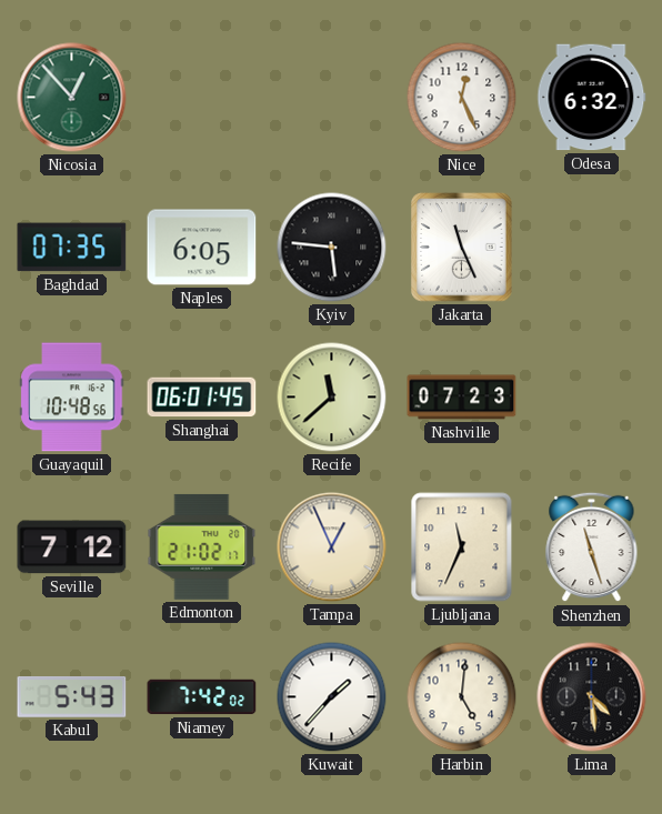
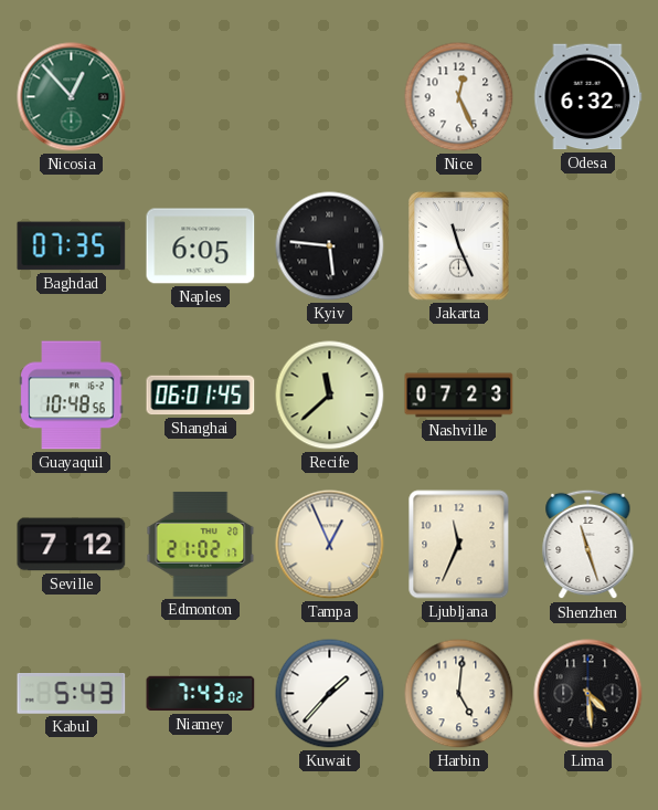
Niamey: 7:42 -> 7:43 (201, 694)
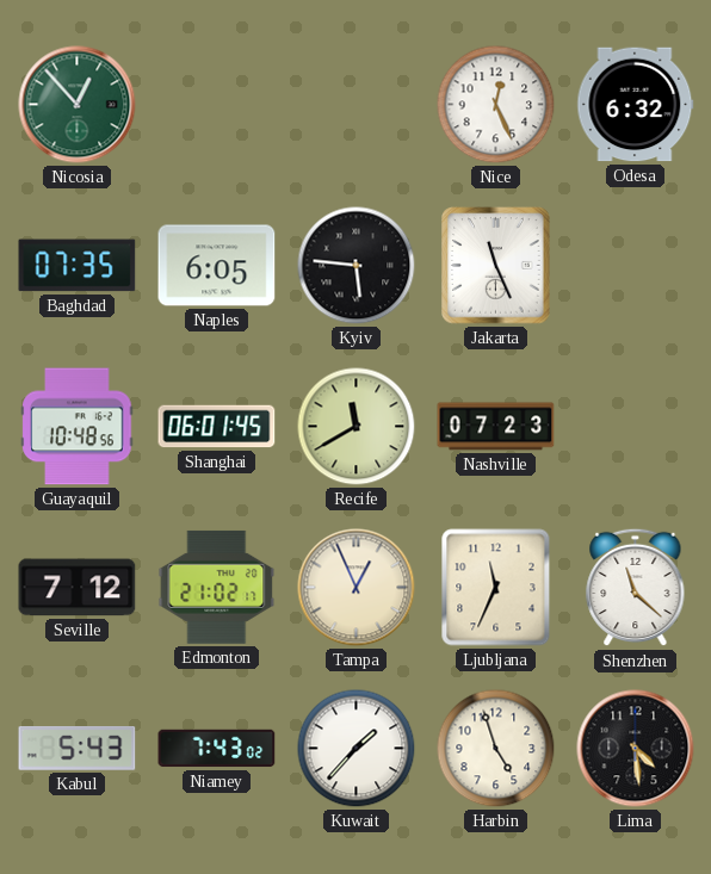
Recife: 11:38 -> 11:40 (357, 427)
Shenzhen: 11:27 -> 11:22 (636, 588)
Harbin: 5:01 -> 4:57 (496, 749)
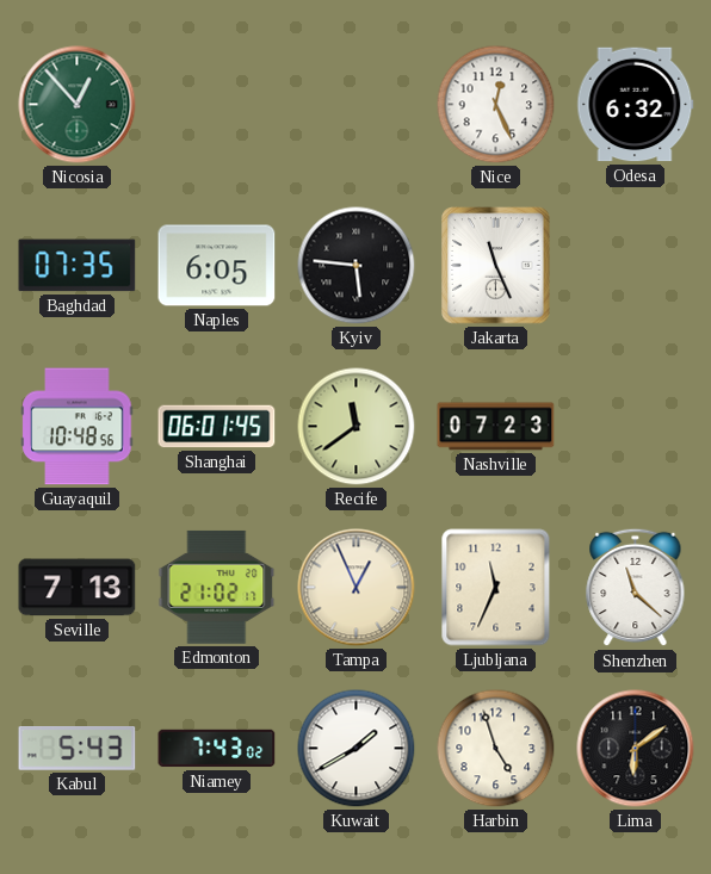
Recife: 11:40 -> 11:39 (357, 427)
Seville: 7:12 -> 7:13 (78, 588)
Kuwait: 1:37 -> 1:40 (357, 749)
Lima: 4:29 -> 6:09 (636, 749)
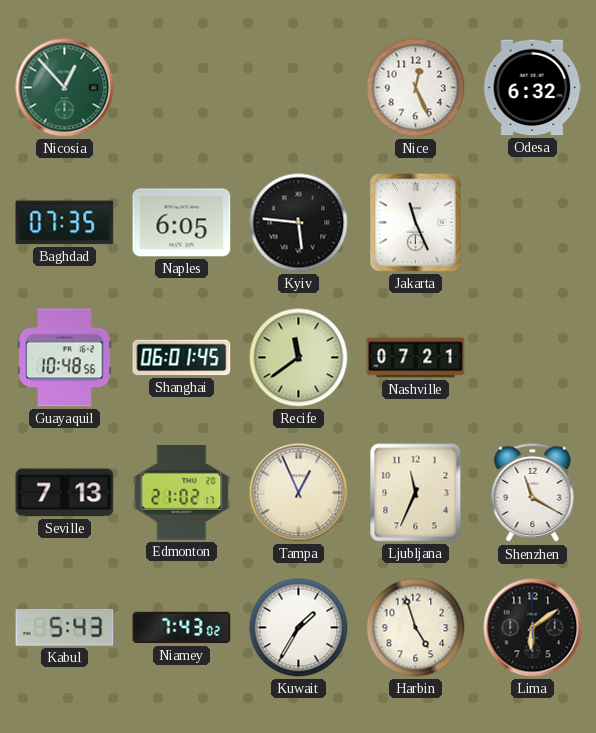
Nashville: 07:23 -> 07:21 (416, 358)
Shenzhen: 11:22 -> 11:20 (533, 493)
Kuwait: 1:40 -> 1:35 (299, 628)
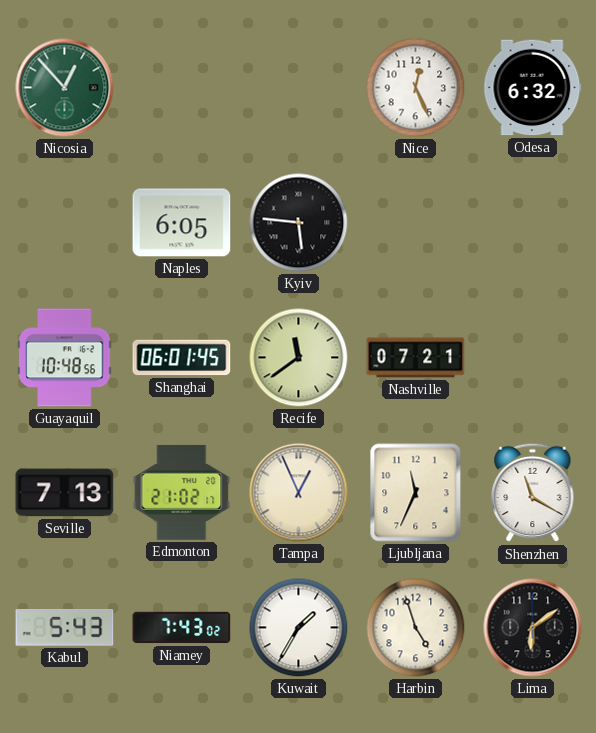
Baghdad: 07:35 -> none (65, 223)
Jakarta: 11:26 -> none (416, 223)
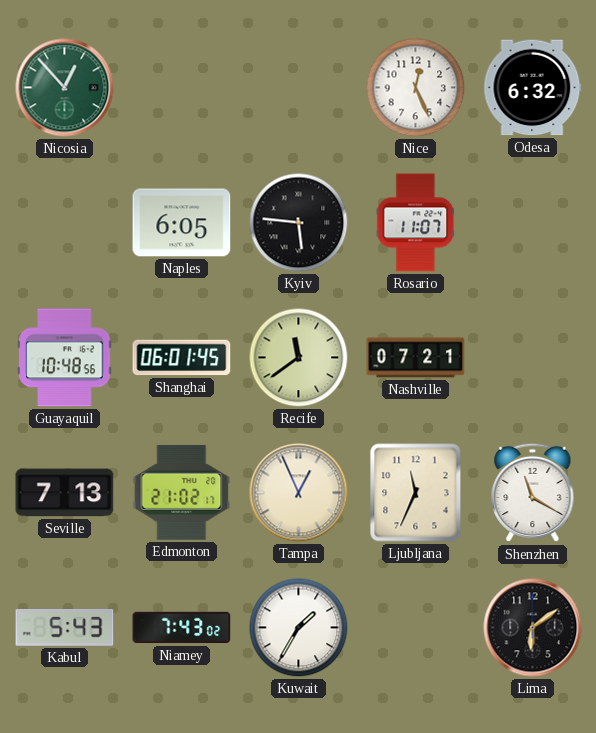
Rosario: none -> 11:07 (416, 223)
Harbin: 4:57 -> none (416, 628)
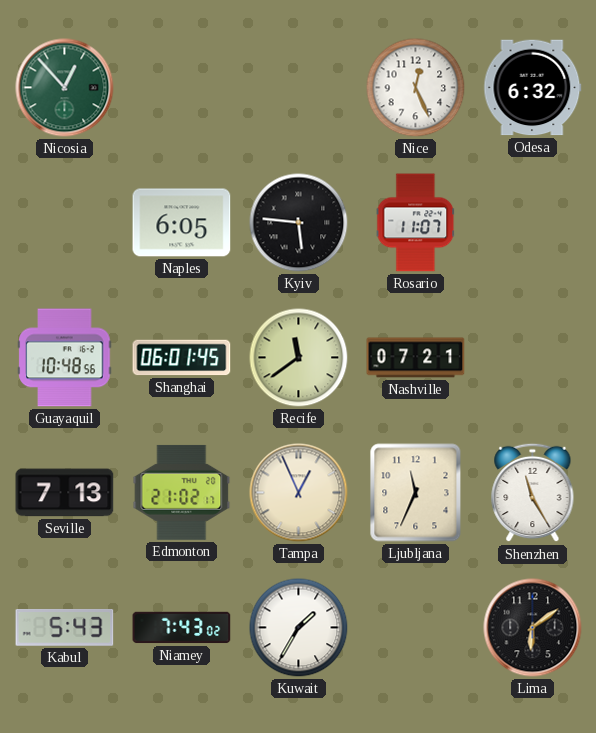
Shenzhen: 11:20 -> 11:25 (533, 493)
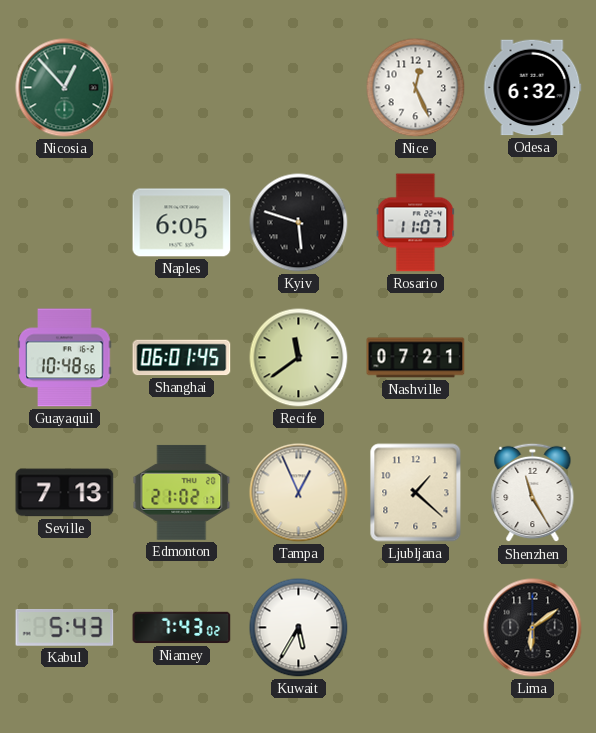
Kyiv: 5:46 -> 5:48 (299, 223)
Ljubljana: 11:34 -> 1:22 (416, 493)
Kuwait: 1:35 -> 5:35 (299, 628)
